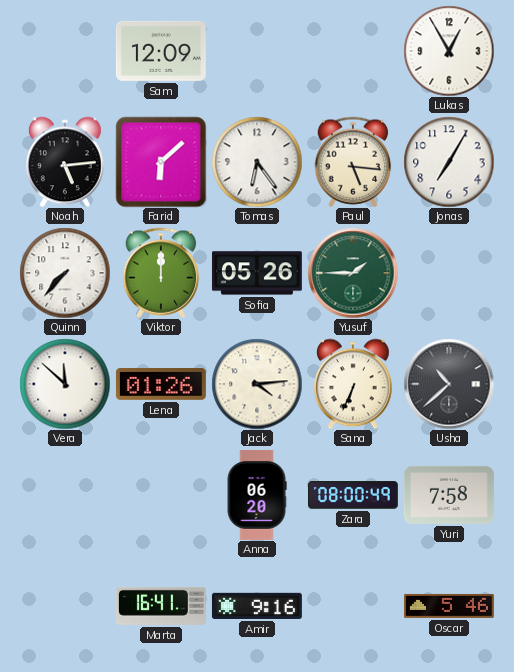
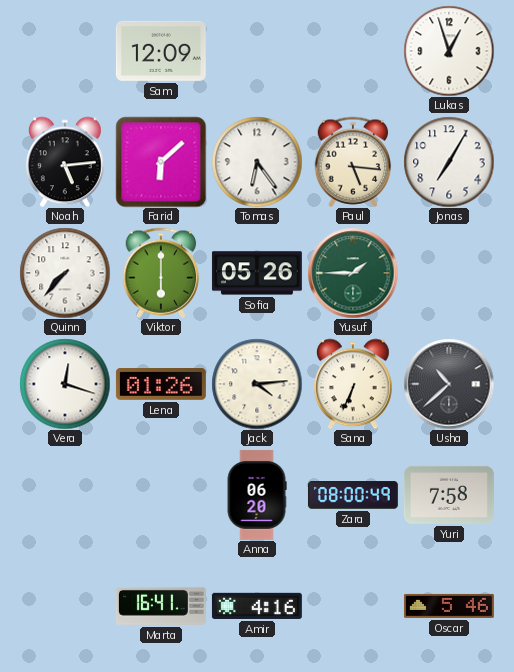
Lukas: 12:55 -> 12:57 (449, 51)
Viktor: 12:00 -> 6:00 (161, 273)
Vera: 11:52 -> 12:18 (65, 384)
Amir: 9:16 -> 4:16 (257, 606)
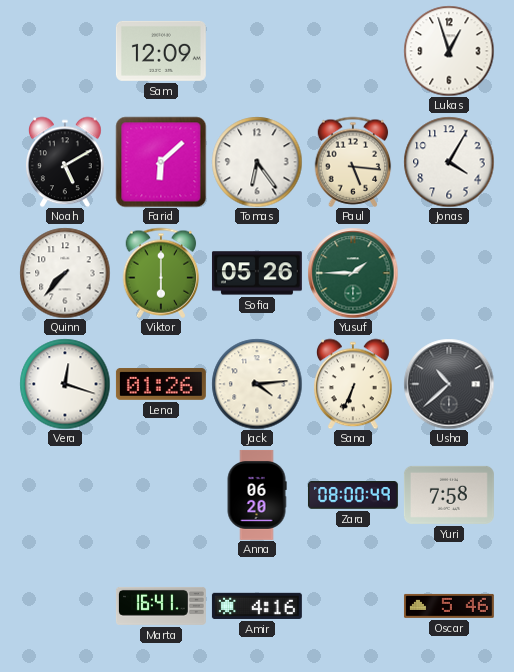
Noah: 5:14 -> 5:10 (66, 162)
Jonas: 7:05 -> 4:05 (449, 162)
